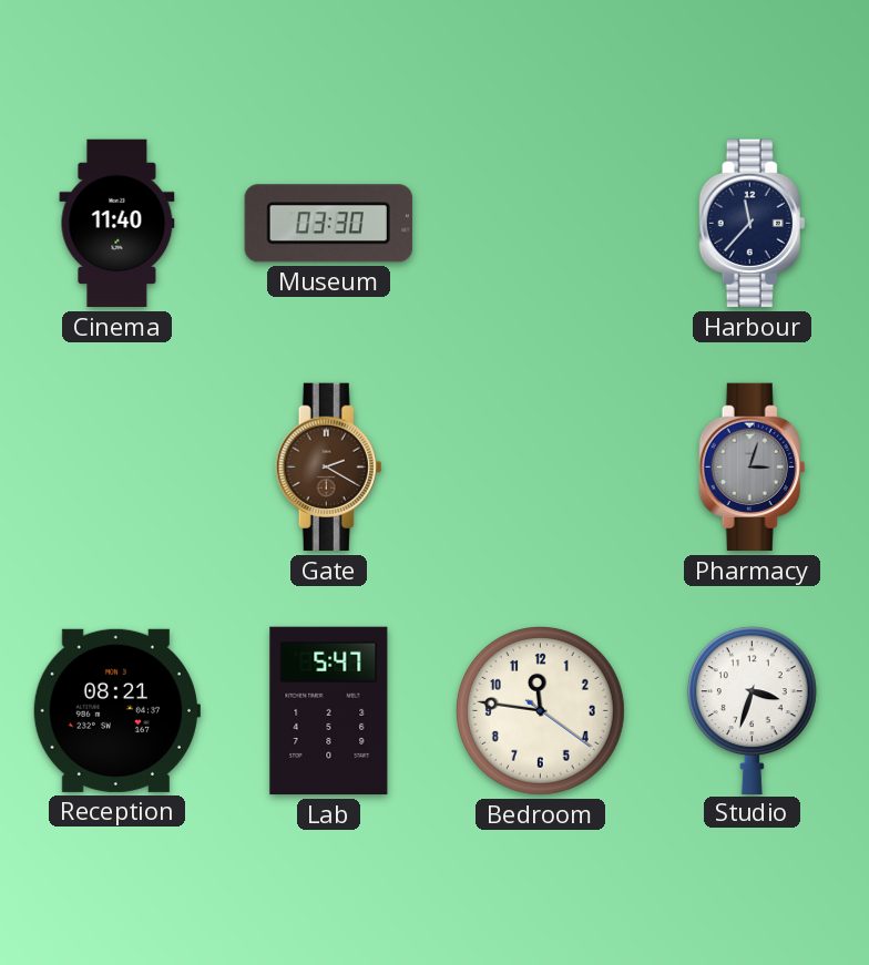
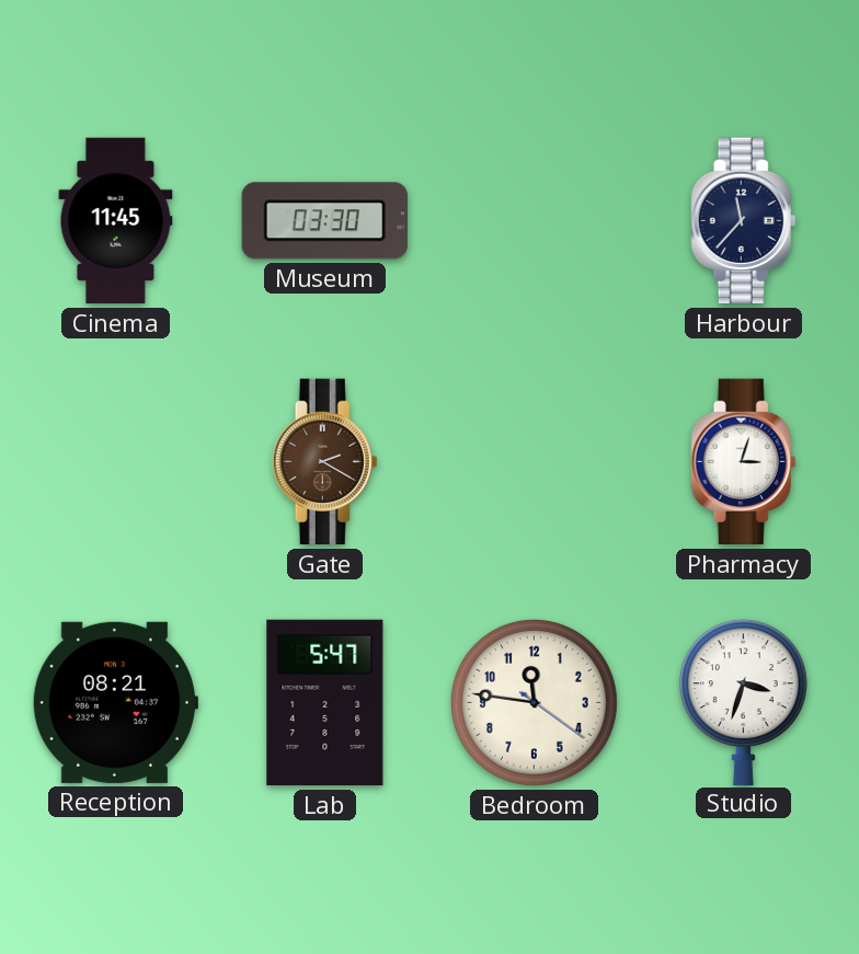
Cinema: 11:40 -> 11:45 (116, 221)
Pharmacy dial: grey -> white (744, 462)
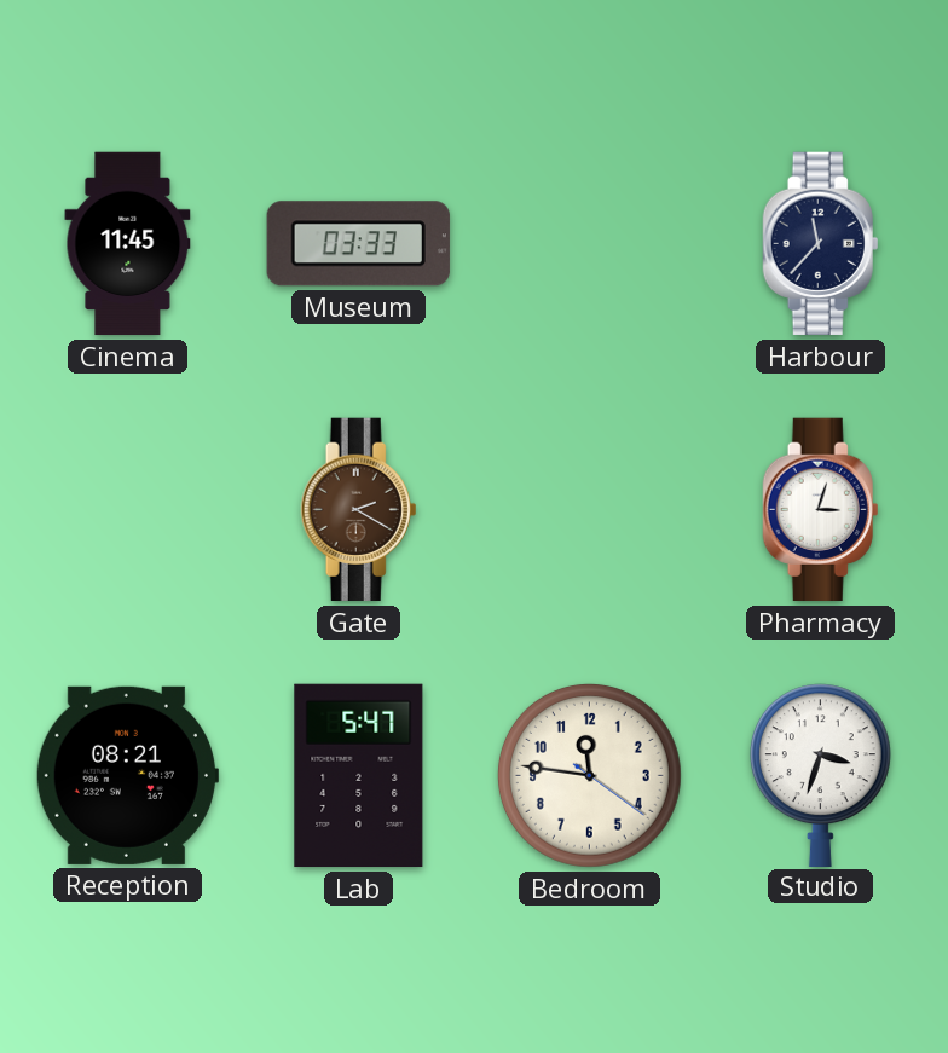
Museum: 03:30 -> 03:33 (358, 244)
